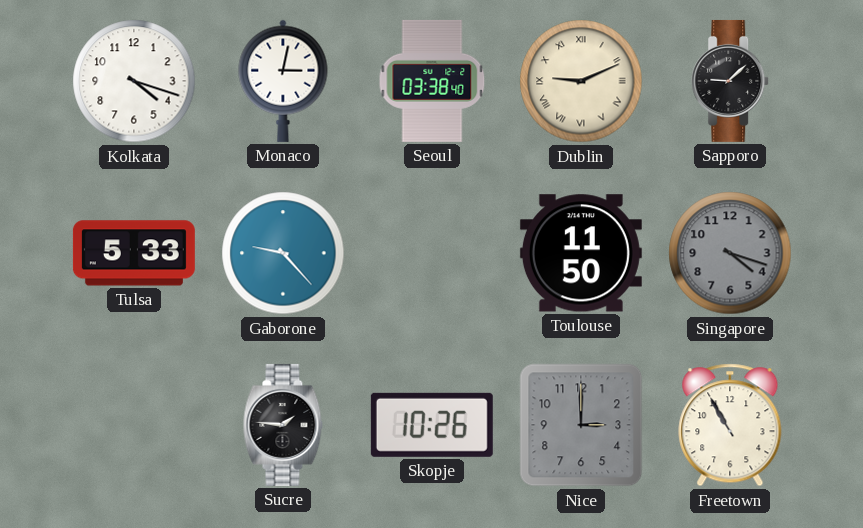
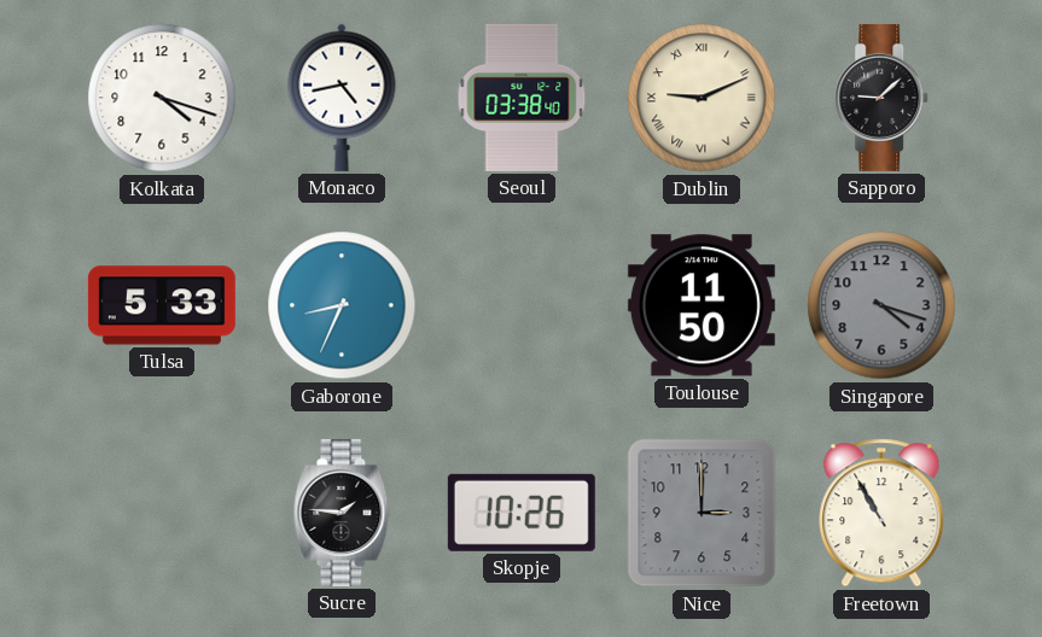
Monaco: 3:02 -> 4:43 (342, 98)
Gaborone: 9:23 -> 8:34 (342, 305)
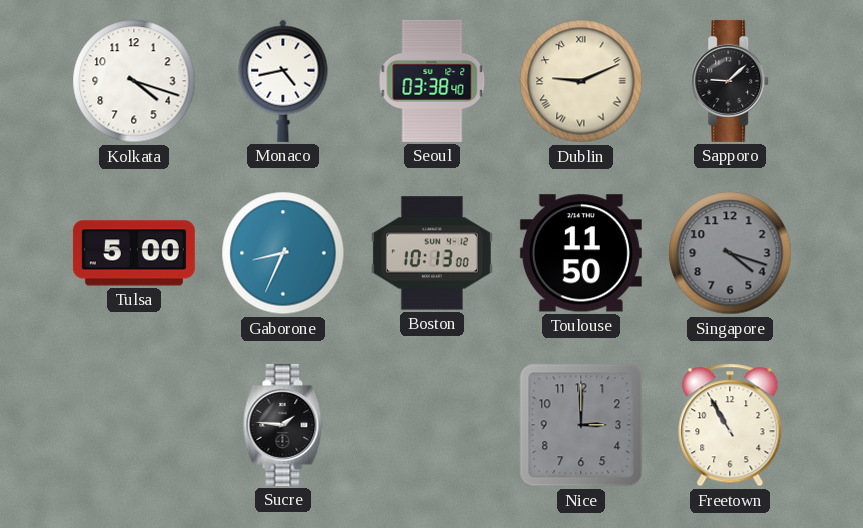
Tulsa: 5:33 -> 5:00 (134, 253)
Boston: none -> 10:13 (432, 253)
Skopje: 10:26 -> none (522, 513)
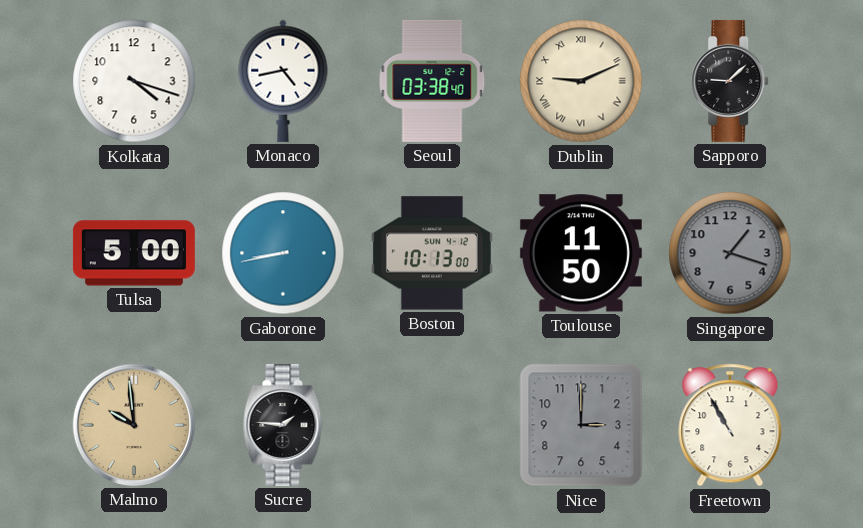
Gaborone: 8:34 -> 8:43 (283, 253)
Singapore: 4:18 -> 1:18 (730, 253)
Malmo: none -> 9:59 (134, 425)
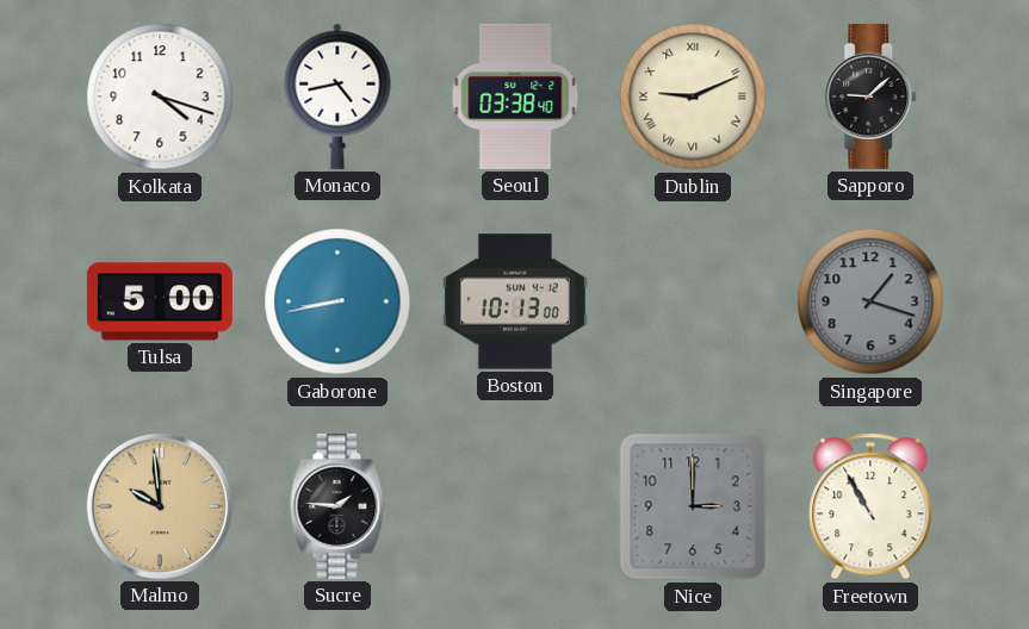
Toulouse: 11:50 -> none (581, 253)
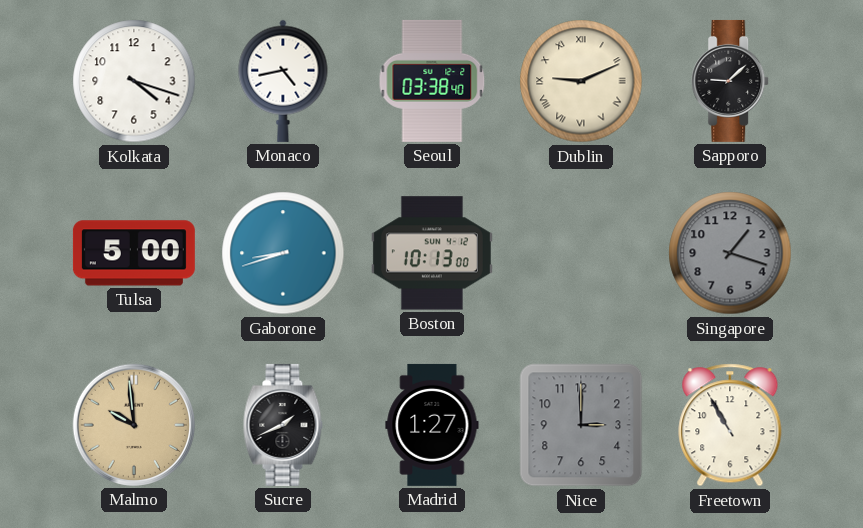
Gaborone: 8:43 -> 8:42 (283, 253)
Sucre: 1:46 -> 1:41 (283, 425)
Madrid: none -> 1:27 (432, 425)
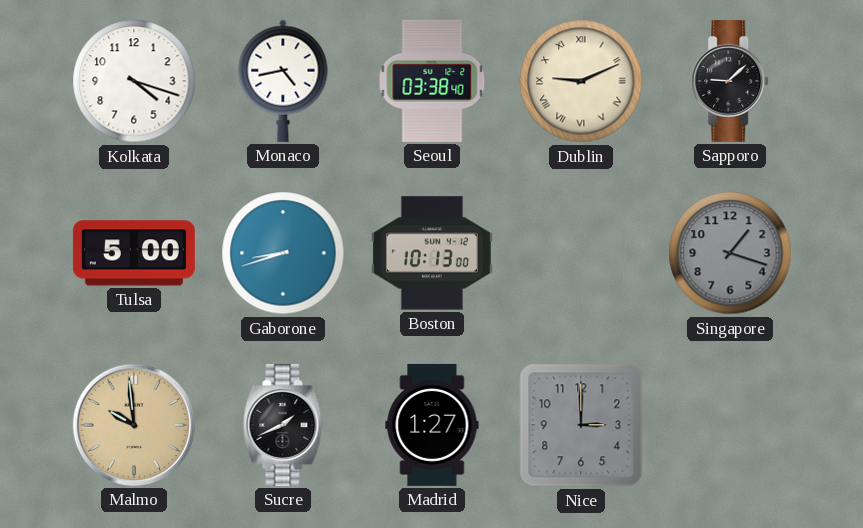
Freetown: 10:55 -> none (730, 425)
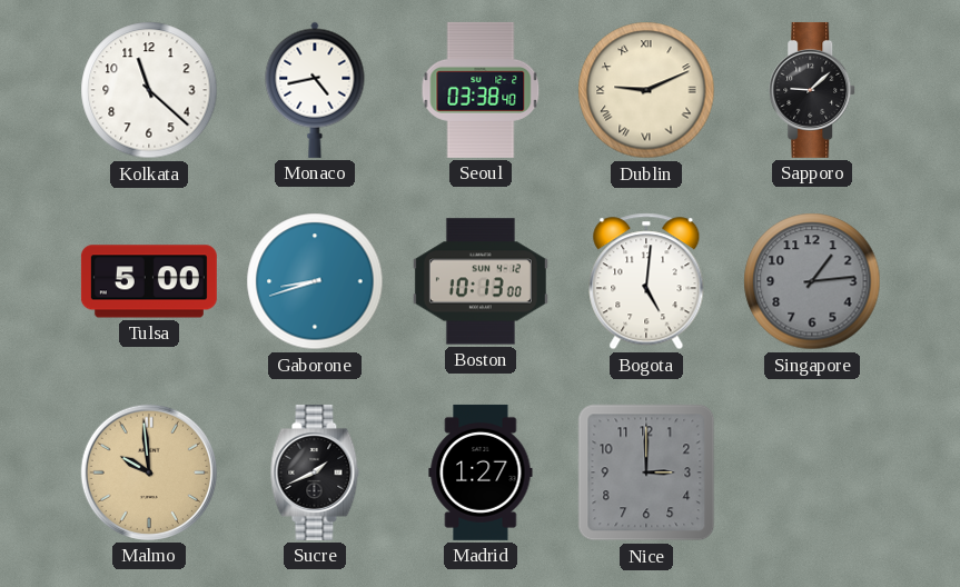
Kolkata: 4:18 -> 11:22 (149, 90)
Bogota: none -> 5:01 (646, 281)
Singapore: 1:18 -> 1:14 (812, 281)
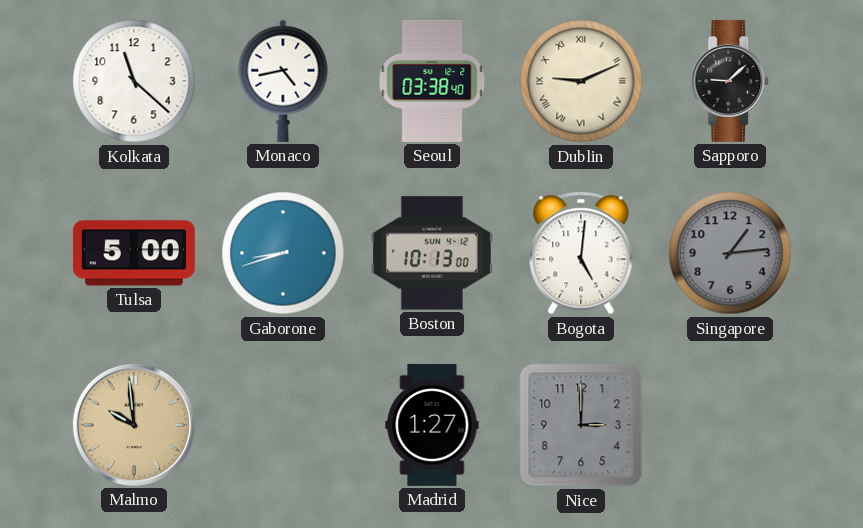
Sucre: 1:41 -> none (315, 472)
